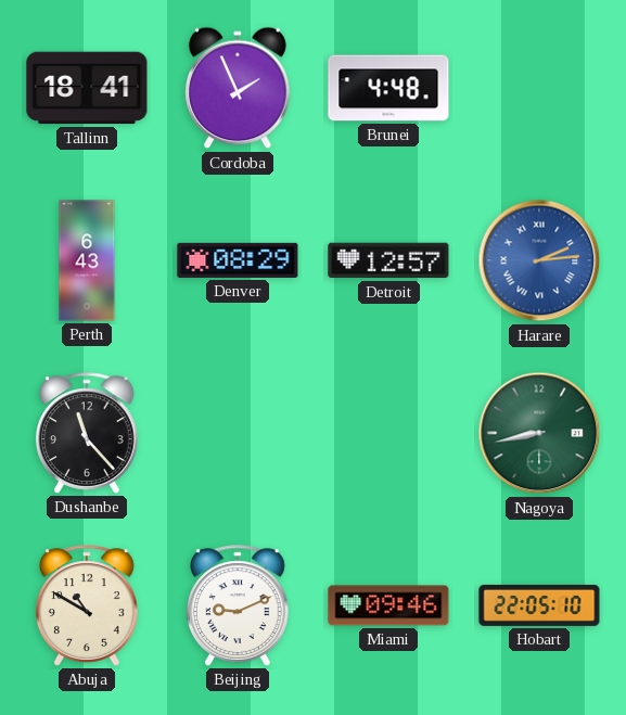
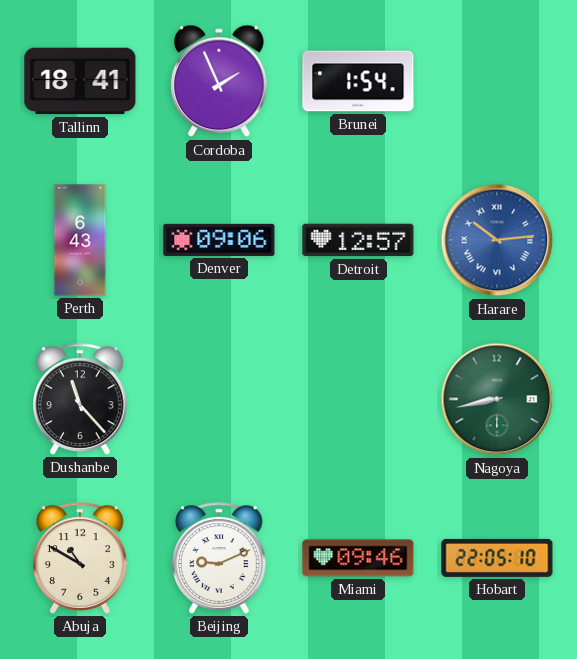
Brunei: 4:48 -> 1:54 (358, 81)
Denver: 08:29 -> 09:06 (219, 240)
Harare: 2:14 -> 10:14 (497, 240)
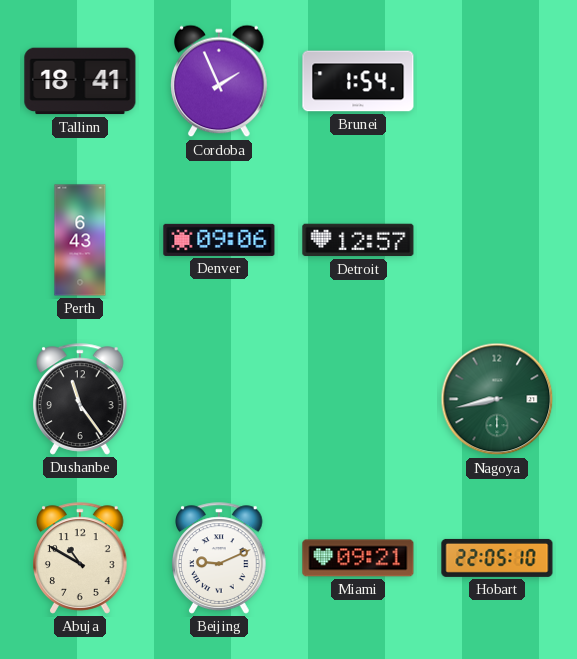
Harare: 10:14 -> none (497, 240)
Dushanbe: 11:23 -> 11:24 (80, 399)
Miami: 09:46 -> 09:21 (358, 558)
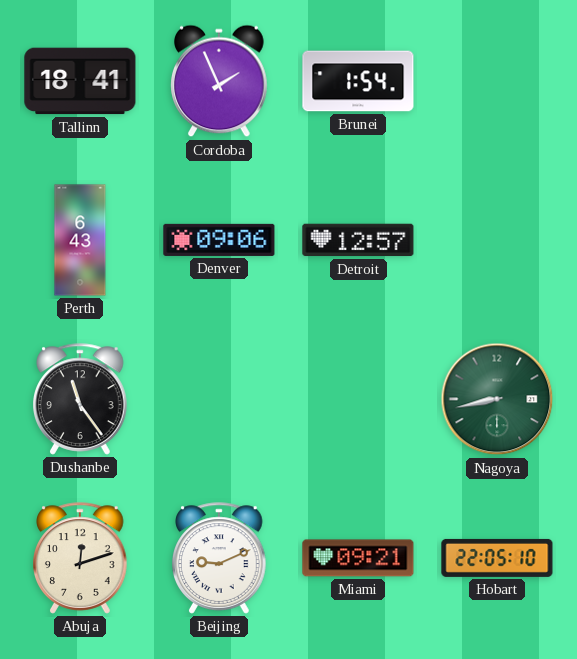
Abuja: 10:50 -> 12:12 (80, 558)
